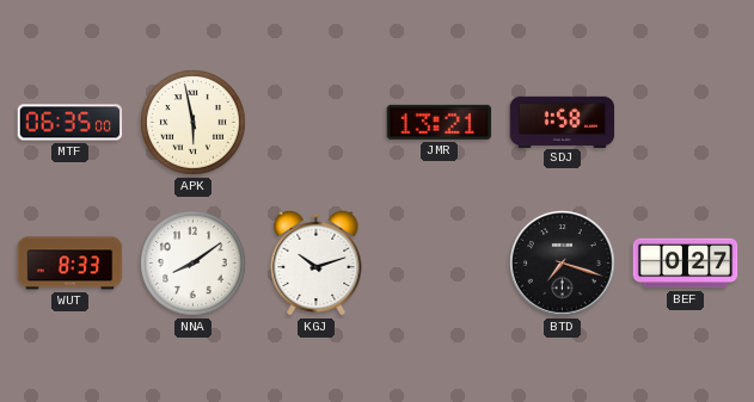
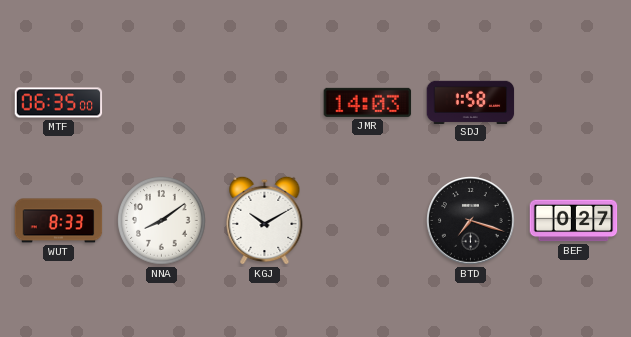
APK: 5:58 -> none (194, 123)
JMR: 13:21 -> 14:03 (368, 102)
KGJ: 10:12 -> 10:10 (265, 220)
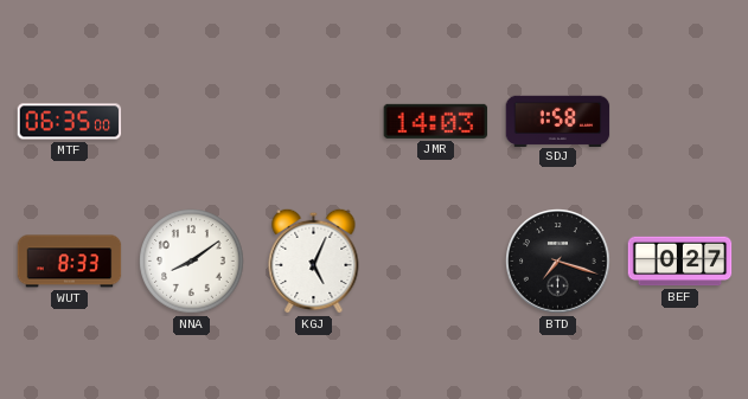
KGJ: 10:10 -> 5:04 (314, 260)
